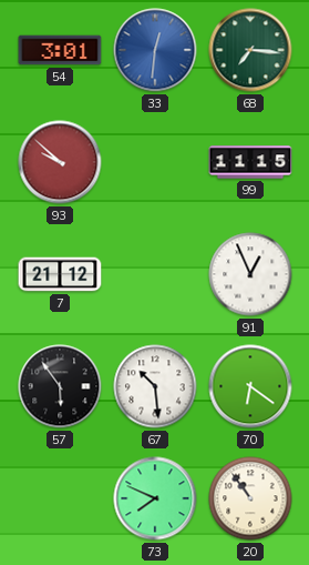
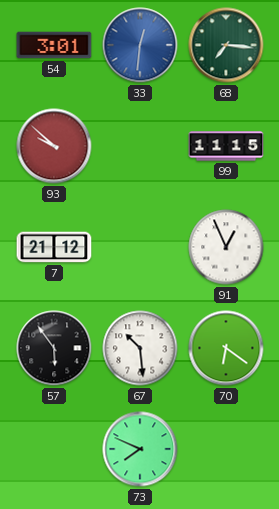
20: 10:54 -> none (250, 498)
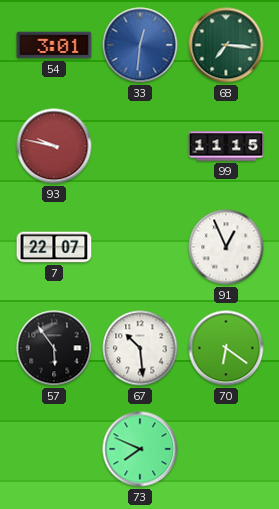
93: 9:52 -> 9:47 (54, 146)
7: 21:12 -> 22:07 (54, 247)
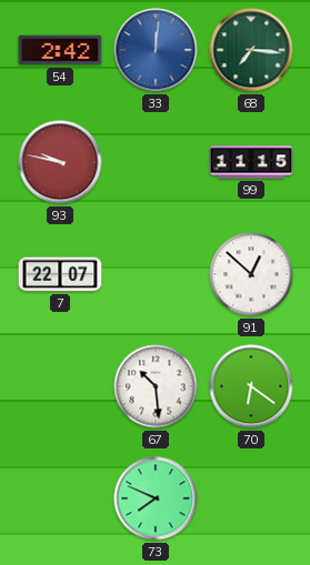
54: 3:01 -> 2:42 (60, 50)
33: 12:31 -> 12:01 (156, 50)
91: 12:56 -> 12:52 (251, 274)
57: 5:54 -> none (54, 348)
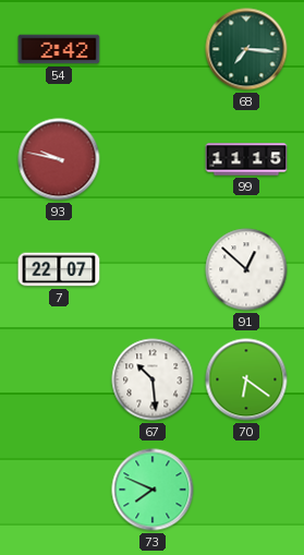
33: 12:01 -> none (156, 50)
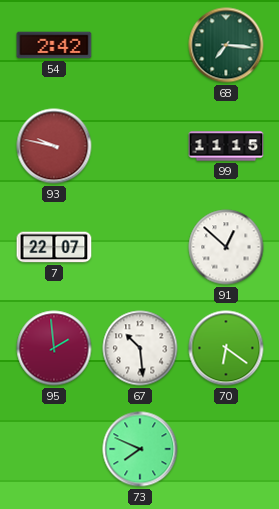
95: none -> 1:59 (54, 348)
